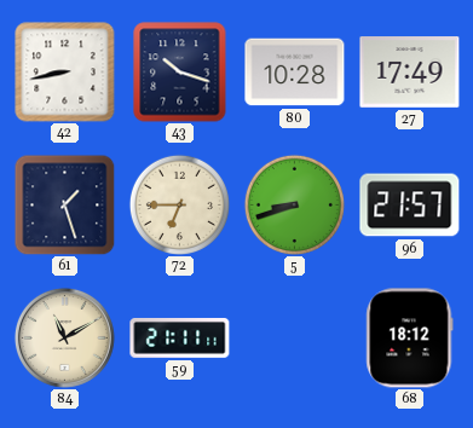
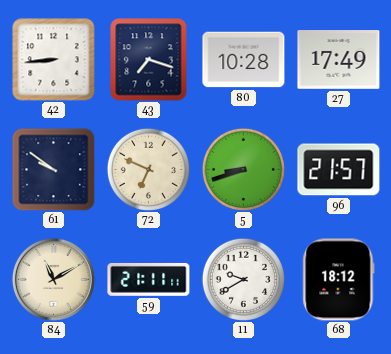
42: 8:43 -> 8:44 (54, 60)
43: 10:18 -> 7:18 (149, 60)
61: 1:27 -> 9:51 (53, 169)
72: 6:45 -> 6:49 (148, 169)
11: none -> 9:40 (243, 279)
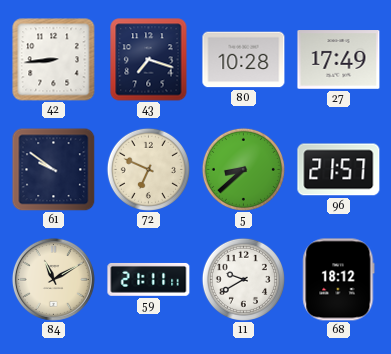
5: 8:42 -> 8:38 (243, 169)
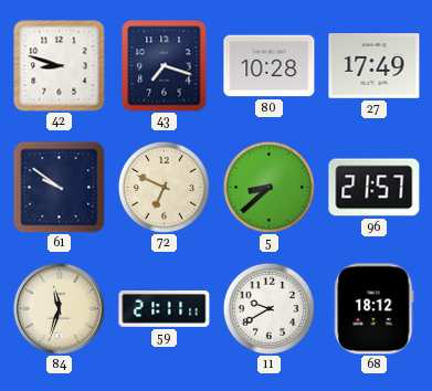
42: 8:44 -> 8:48 (60, 66)
84: 11:10 -> 11:33 (59, 308)
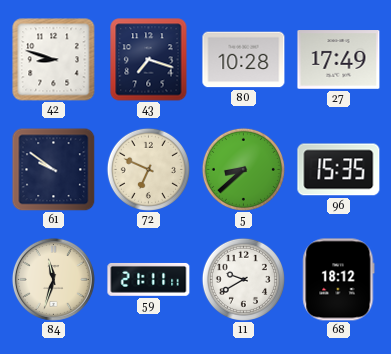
96: 21:57 -> 15:35 (339, 170)
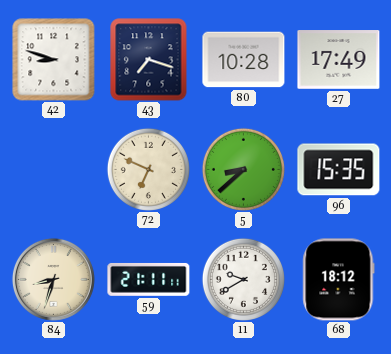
61: 9:51 -> none (53, 169)
84: 11:33 -> 8:33 (53, 279)
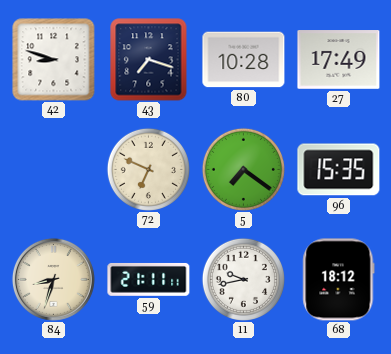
5: 8:38 -> 7:21 (243, 169)
11: 9:40 -> 9:43 (243, 279)
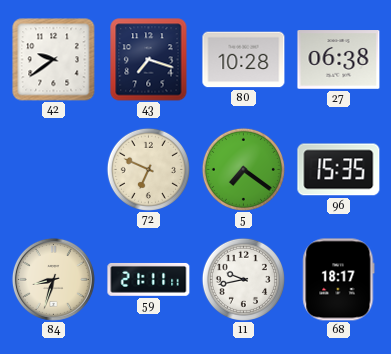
42: 8:48 -> 9:39 (54, 60)
27: 17:49 -> 06:38 (339, 60)
68: 18:12 -> 18:17 (339, 280)
